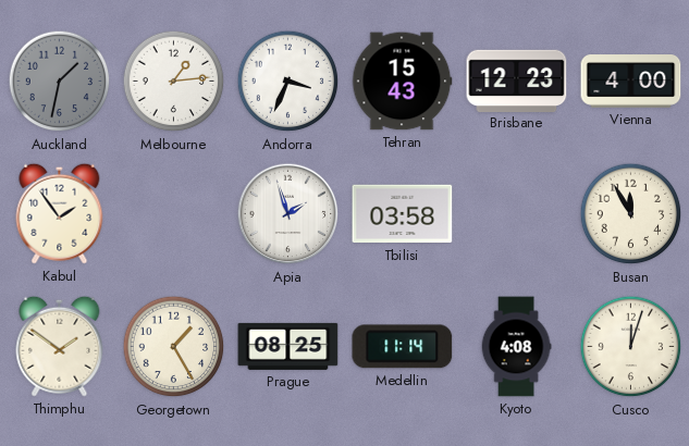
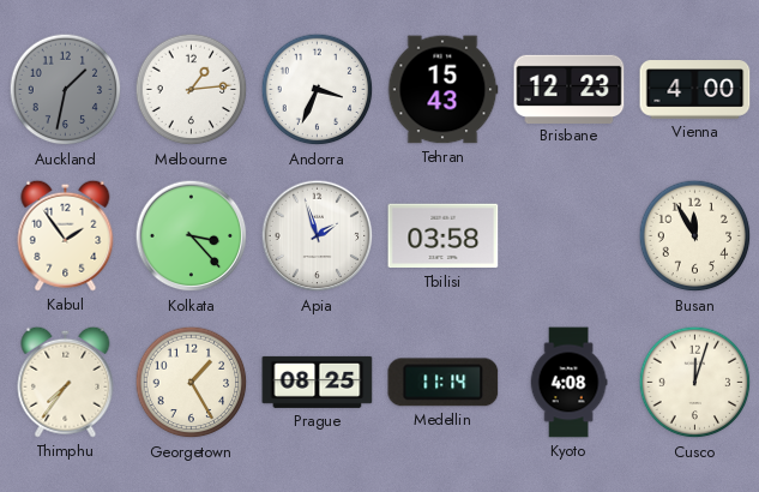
Kolkata: none -> 3:23 (192, 236)
Thimphu: 1:51 -> 7:36 (66, 382)
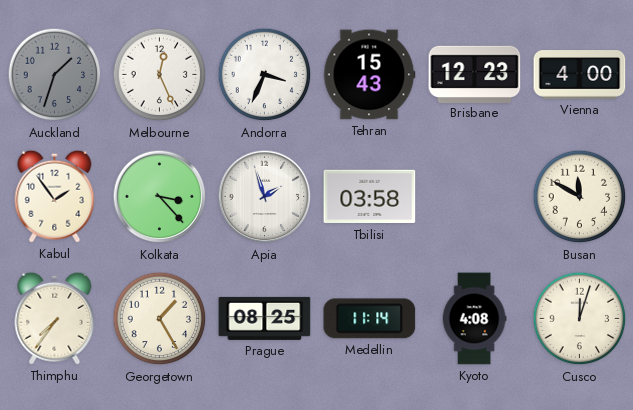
Auckland: 1:32 -> 1:33 (55, 75)
Melbourne: 1:14 -> 12:26 (160, 75)
Busan: 11:55 -> 11:50 (580, 197)
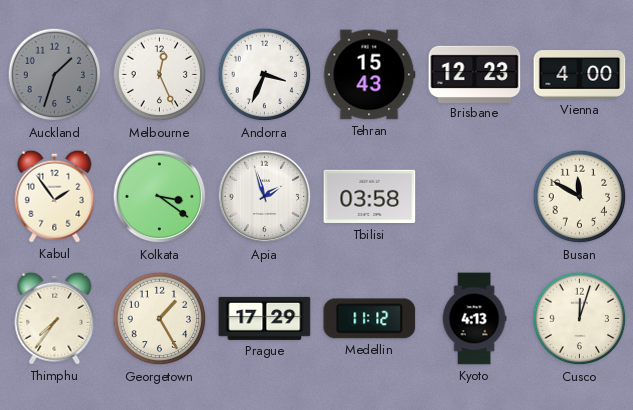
Kolkata: 3:23 -> 3:21 (160, 197)
Prague: 08:25 -> 17:29 (265, 318)
Medellin: 11:14 -> 11:12 (370, 319)
Kyoto: 4:08 -> 4:13 (474, 319)
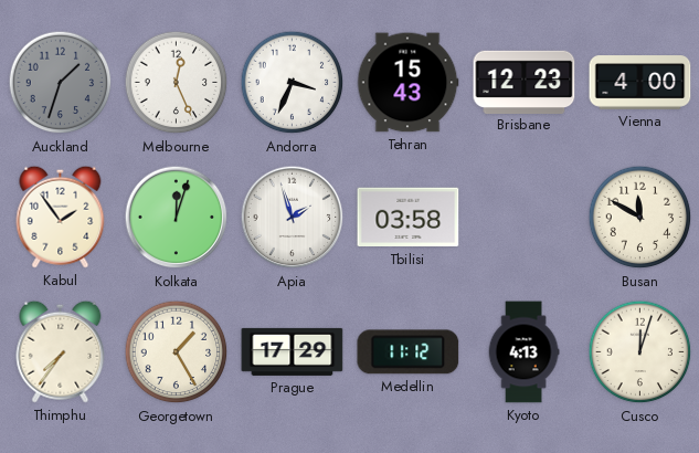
Kolkata: 3:21 -> 12:03 (177, 218)
